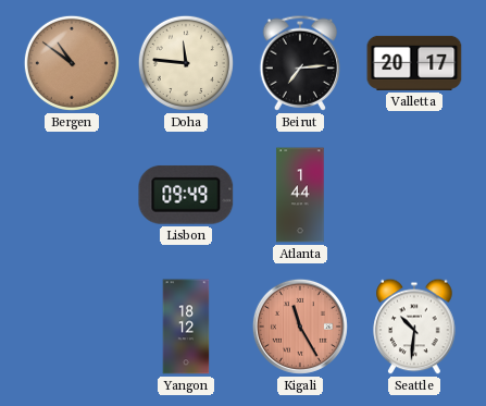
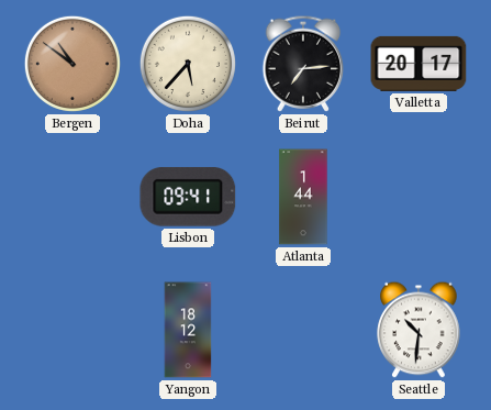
Doha: 11:46 -> 5:37 (188, 64)
Lisbon: 09:49 -> 09:41 (188, 197)
Kigali: 11:25 -> none (300, 327)
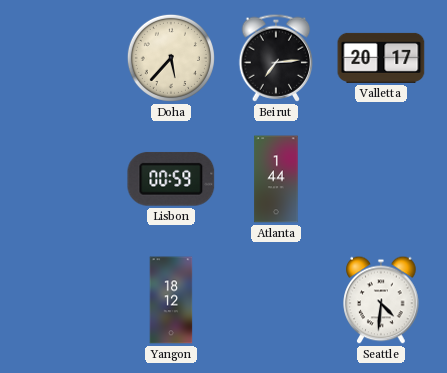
Bergen: 10:51 -> none (72, 64)
Lisbon: 09:41 -> 00:59 (171, 179)
Seattle: 10:31 -> 4:31 (381, 300)
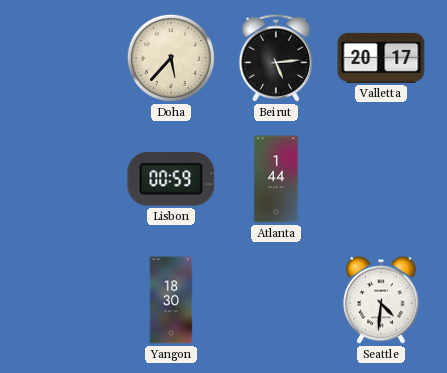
Beirut: 7:14 -> 5:14 (276, 58)
Yangon: 18:12 -> 18:30 (171, 300)
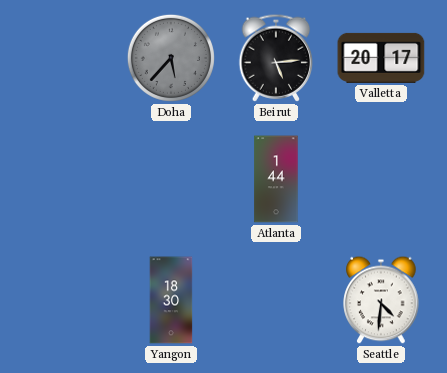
Doha dial: cream -> grey (171, 58)
Lisbon: 00:59 -> none (171, 179)
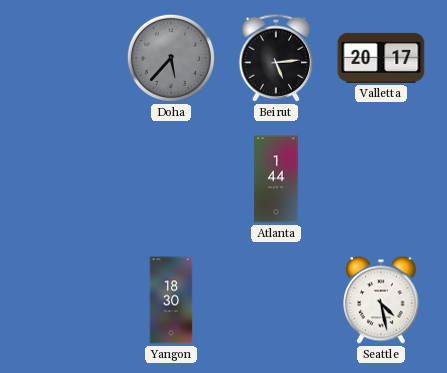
Seattle: 4:31 -> 4:28 (381, 300)
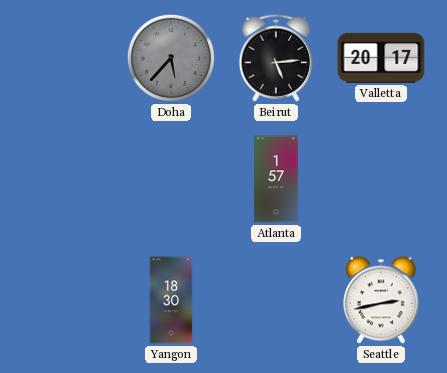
Atlanta: 1:44 -> 1:57 (276, 179)
Seattle: 4:28 -> 2:43 (381, 300)
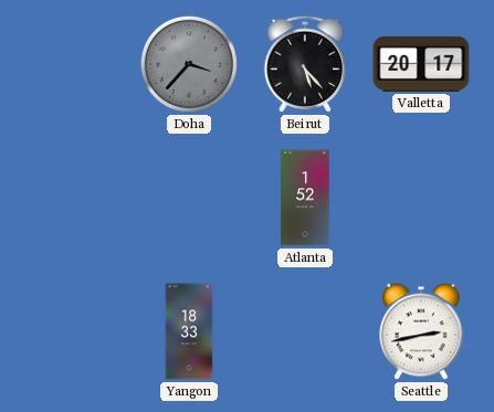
Doha: 5:37 -> 3:37 (189, 64)
Beirut: 5:14 -> 5:23 (305, 64)
Atlanta: 1:57 -> 1:52 (305, 198)
Yangon: 18:30 -> 18:33 (189, 331)
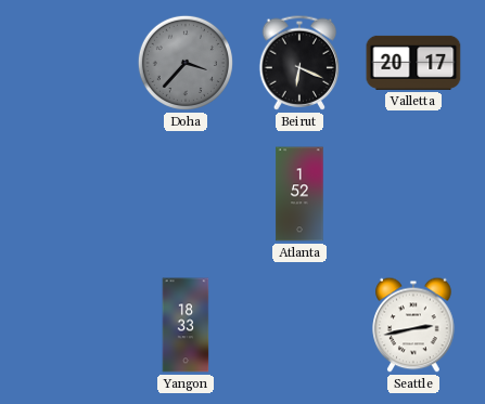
Beirut: 5:23 -> 6:19 (299, 63)
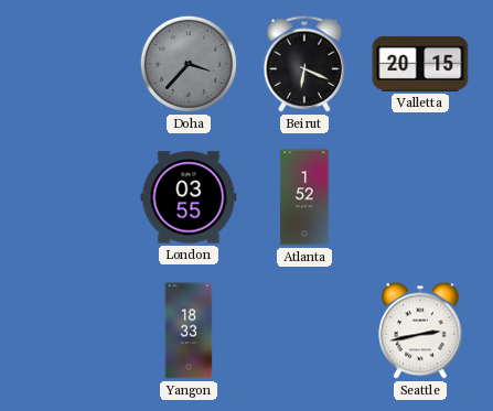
Valletta: 20:17 -> 20:15 (420, 64)
London: none -> 03:55 (189, 197)
